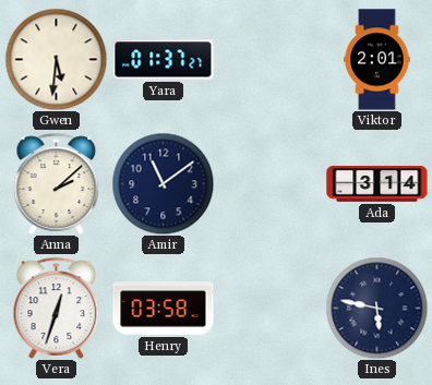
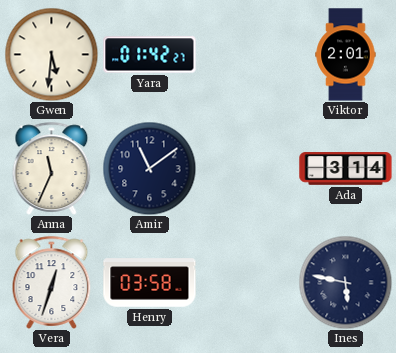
Yara: 01:37 -> 01:42 (150, 55)
Anna: 2:08 -> 11:34 (52, 168)
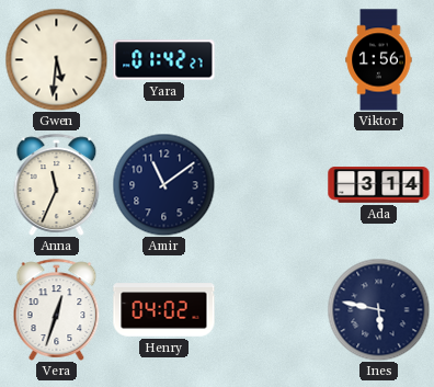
Viktor: 2:01 -> 1:56 (379, 60)
Henry: 03:58 -> 04:02 (164, 310)
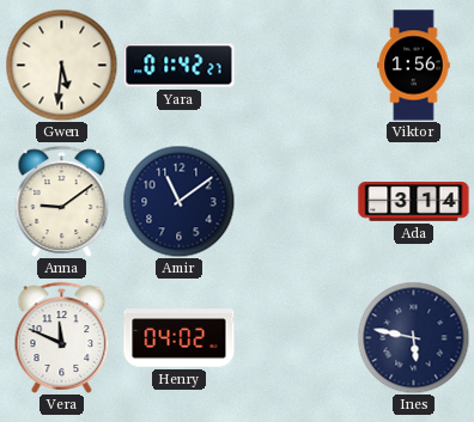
Anna: 11:34 -> 9:09 (62, 201)
Vera: 12:33 -> 11:49 (62, 337)
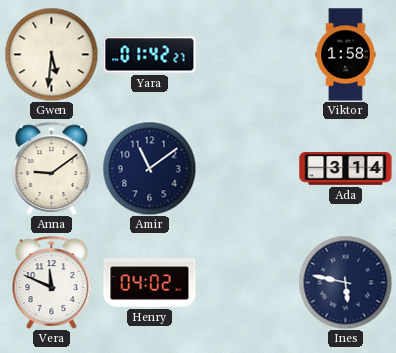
Viktor: 1:56 -> 1:58 (346, 55)
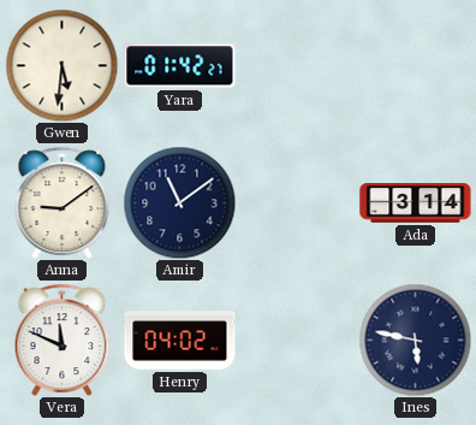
Viktor: 1:58 -> none (346, 55)
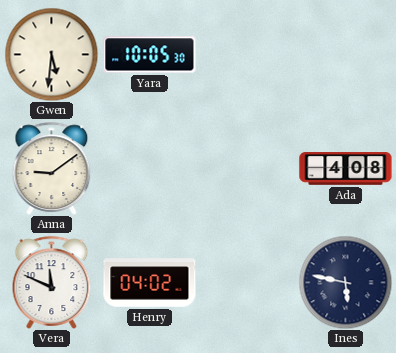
Yara: 01:42 -> 10:05 (150, 55)
Amir: 11:09 -> none (179, 202)
Ada: 3:14 -> 4:08 (346, 169)
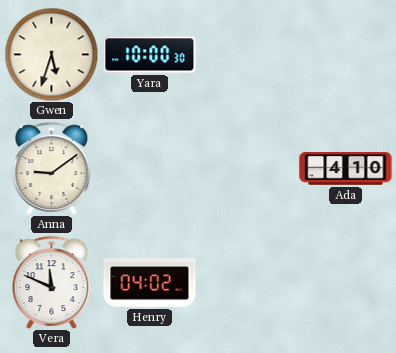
Gwen: 5:31 -> 5:33 (51, 54)
Yara: 10:05 -> 10:00 (150, 55)
Ada: 4:08 -> 4:10 (346, 169)
Ines: 5:47 -> none (345, 282)
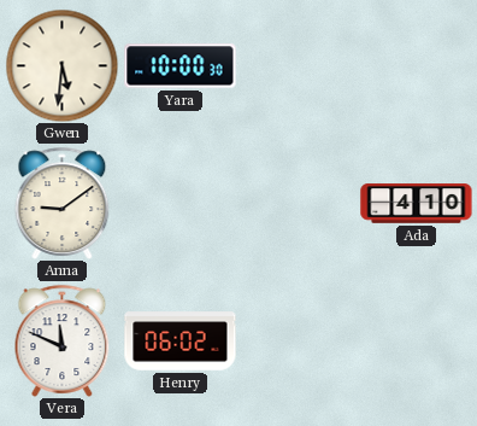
Gwen: 5:33 -> 5:31 (61, 65)
Henry: 04:02 -> 06:02 (181, 342)
